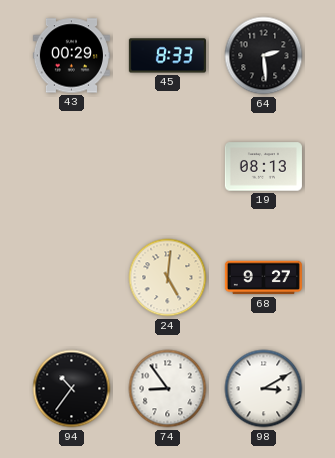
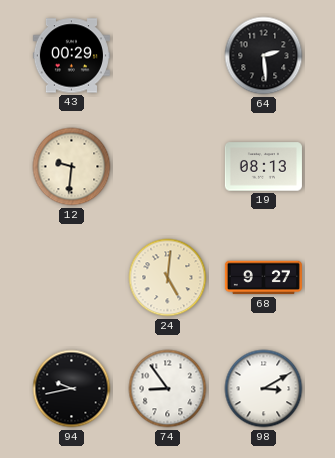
45: 8:33 -> none (167, 56)
12: none -> 9:31 (72, 167)
94: 10:36 -> 9:43 (72, 389)
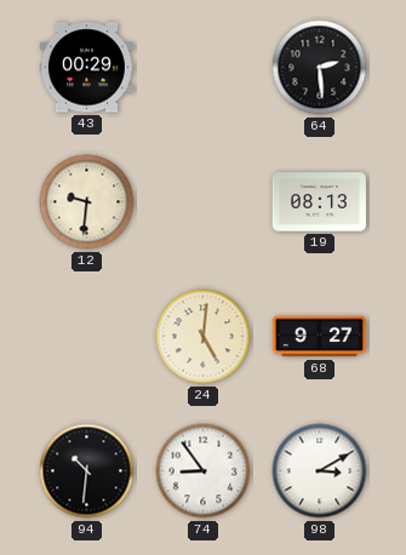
94: 9:43 -> 10:31 (87, 471)
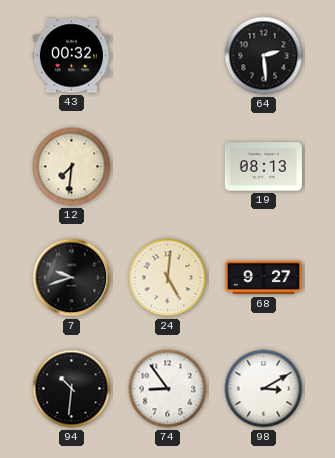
43: 00:29 -> 00:32 (71, 56)
12: 9:31 -> 7:31 (72, 167)
7: none -> 9:42 (72, 278)
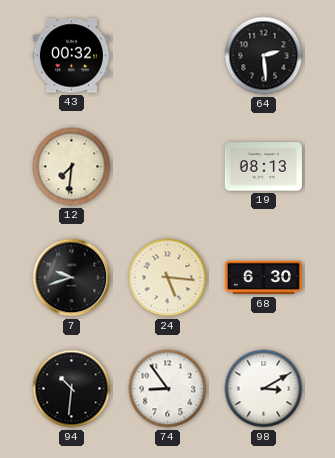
24: 5:01 -> 5:16 (168, 278)
68: 9:27 -> 6:30 (263, 278)
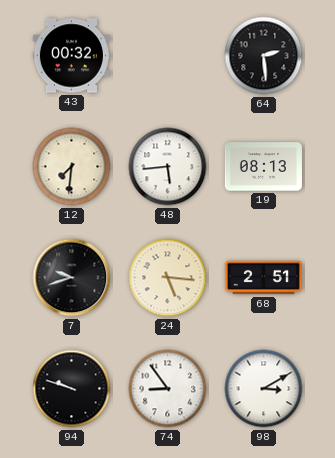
48: none -> 5:44 (168, 167)
68: 6:30 -> 2:51 (263, 278)
94: 10:31 -> 9:48 (72, 389)
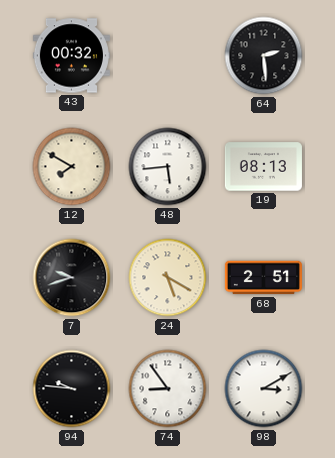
12: 7:31 -> 7:50 (72, 167)
24: 5:16 -> 5:20 (168, 278)
94: 9:48 -> 9:46 (72, 389)
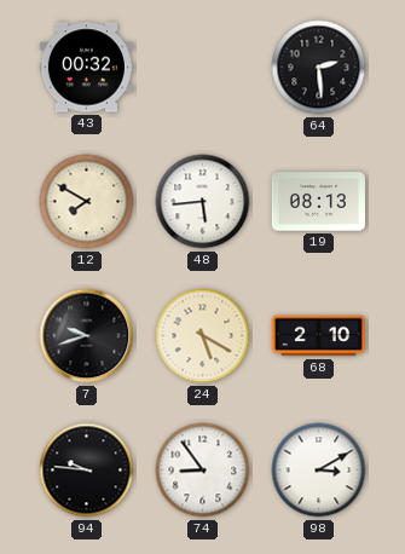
68: 2:51 -> 2:10 (318, 336)
